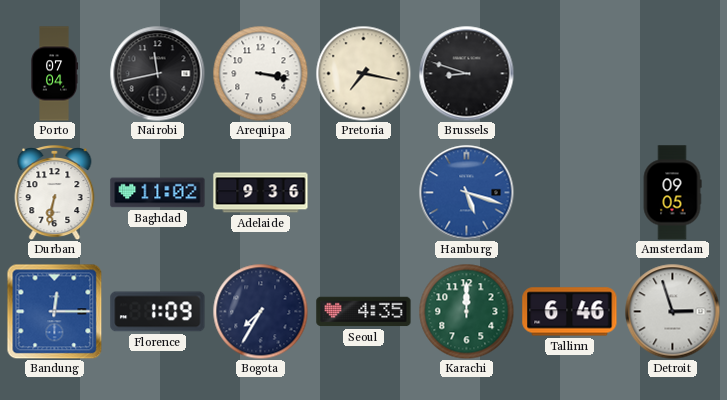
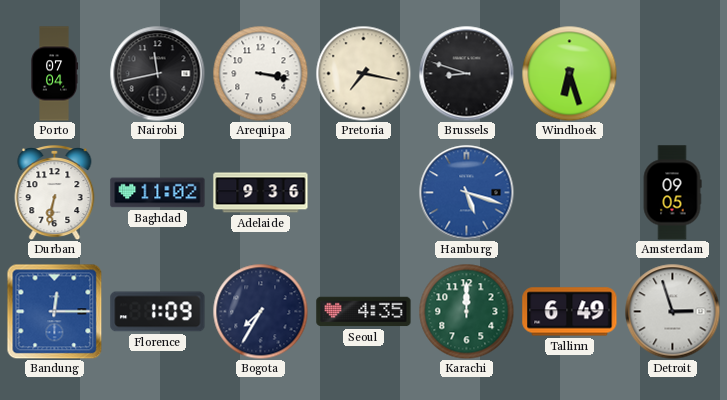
Windhoek: none -> 6:27 (569, 73)
Tallinn: 6:46 -> 6:49 (570, 312)
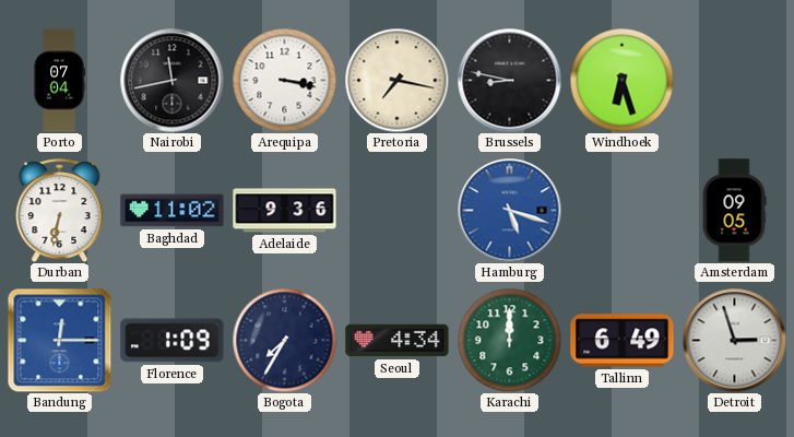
Brussels: 8:48 -> 8:47 (509, 80)
Seoul: 4:35 -> 4:34 (398, 341)
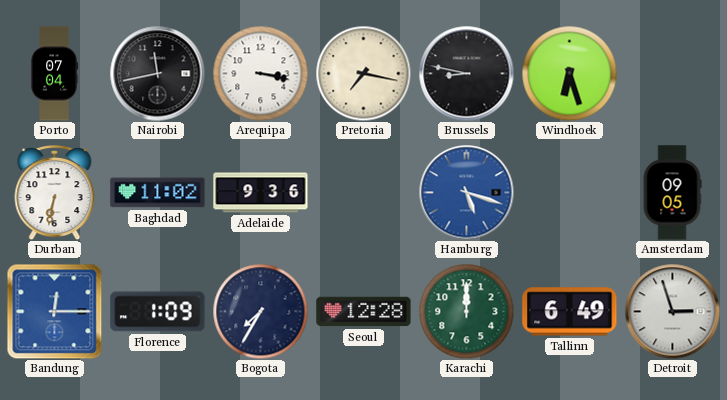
Seoul: 4:34 -> 12:28 (364, 312)
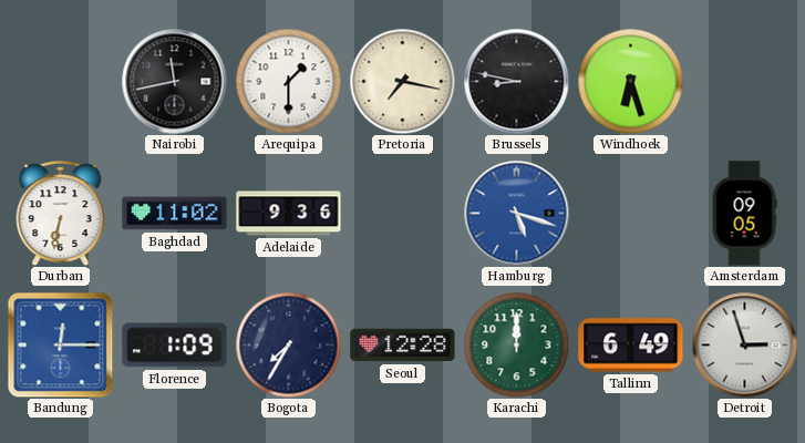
Porto: 07:04 -> none (55, 74)
Arequipa: 3:17 -> 1:30 (288, 81)
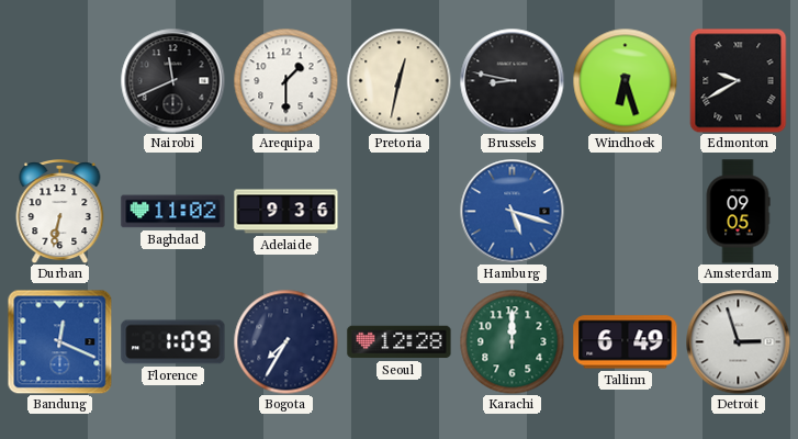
Nairobi: 11:43 -> 11:41 (172, 80)
Pretoria: 7:17 -> 12:32 (398, 80)
Edmonton: none -> 9:40 (739, 80)
Bandung: 12:15 -> 12:19 (59, 341)
